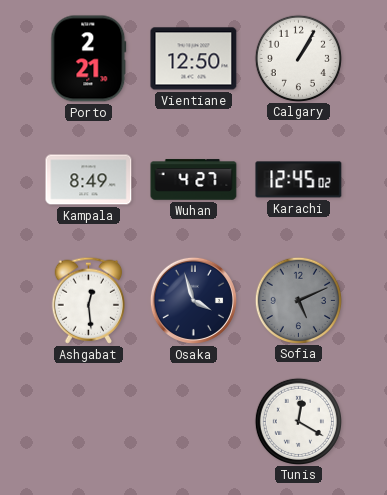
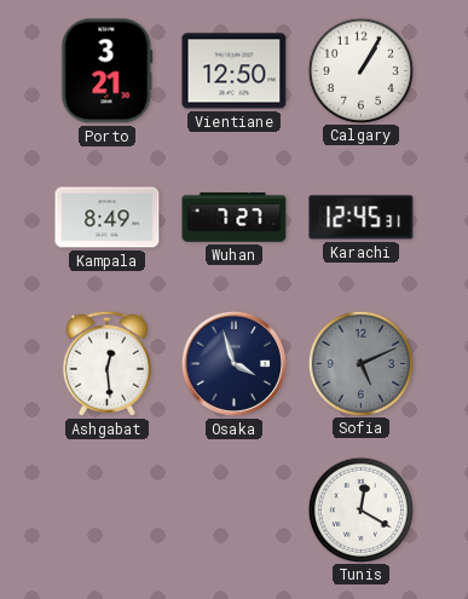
Porto: 2:21 -> 3:21 (108, 71)
Wuhan: 4:27 -> 7:27 (235, 218)
Karachi: 12:45:02 -> 12:45:31 (362, 218)
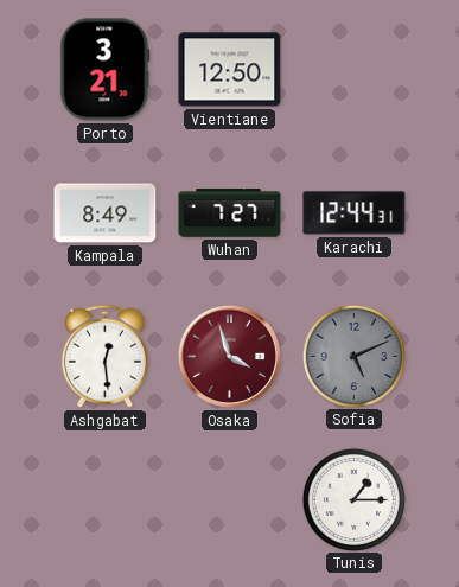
Calgary: 1:05 -> none (360, 70)
Karachi: 12:45 -> 12:44 (355, 213)
Osaka dial: navy -> burgundy (229, 356)
Tunis: 12:20 -> 1:15 (353, 499)
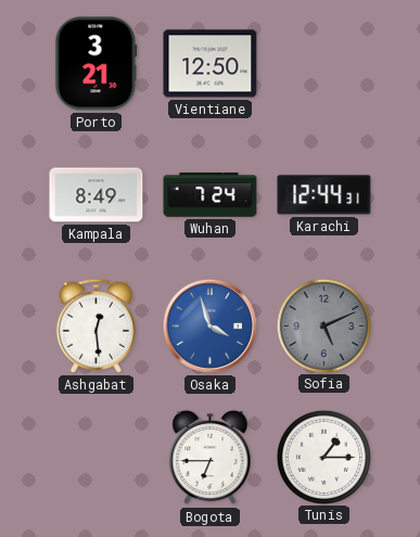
Wuhan: 7:27 -> 7:24 (211, 195)
Osaka dial: burgundy -> blue (209, 325)
Bogota: none -> 6:45 (211, 458)
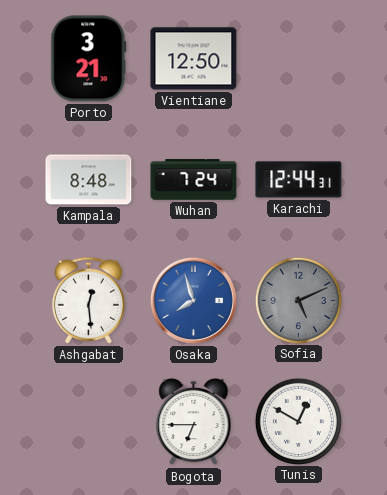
Kampala: 8:49 -> 8:48 (89, 180)
Osaka: 3:57 -> 7:57 (193, 300)
Tunis: 1:15 -> 12:50 (298, 421)
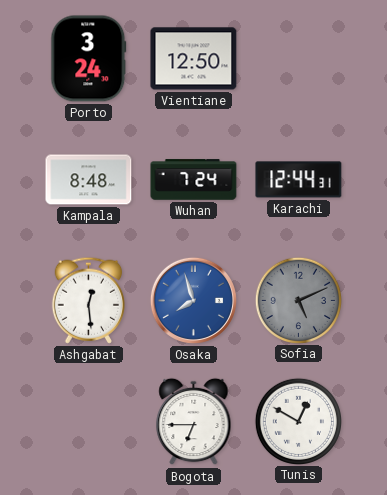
Porto: 3:21 -> 3:24 (89, 59)
